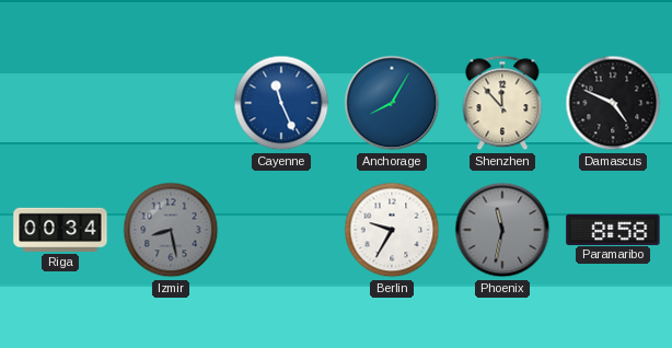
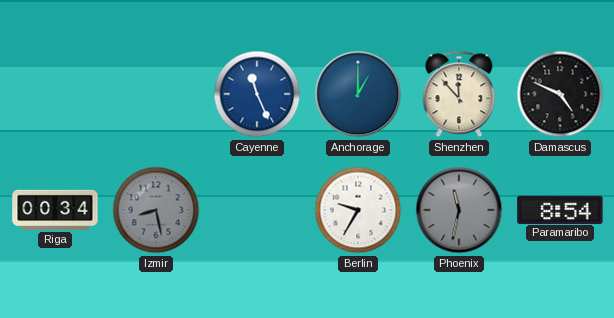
Anchorage: 8:05 -> 1:00 (358, 94)
Paramaribo: 8:58 -> 8:54 (560, 209)
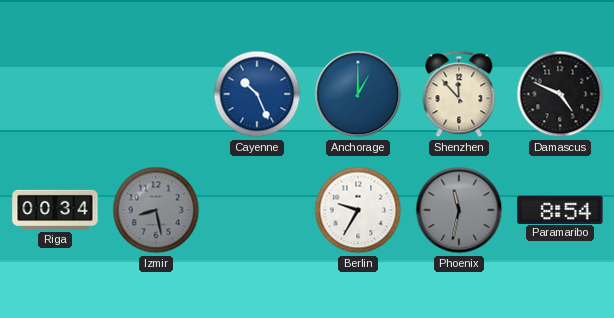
Cayenne: 11:26 -> 10:26 (257, 94)
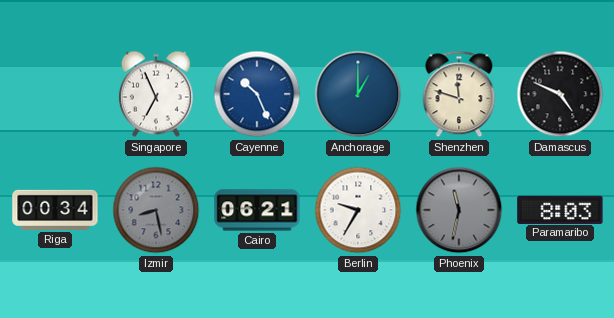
Singapore: none -> 6:56 (156, 94)
Shenzhen: 11:53 -> 11:48 (459, 94)
Cairo: none -> 06:21 (257, 210)
Paramaribo: 8:54 -> 8:03 (560, 209)
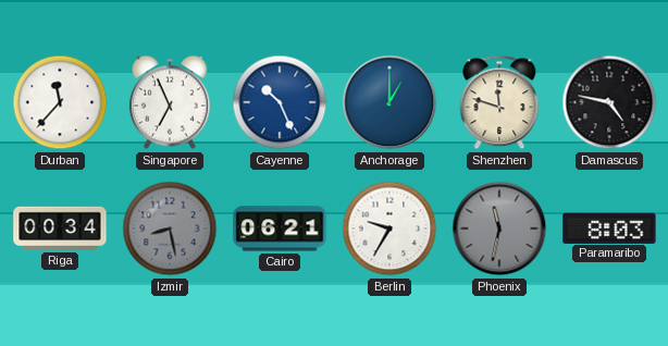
Durban: none -> 11:37 (60, 102)
Damascus: 4:49 -> 4:47 (609, 102)
